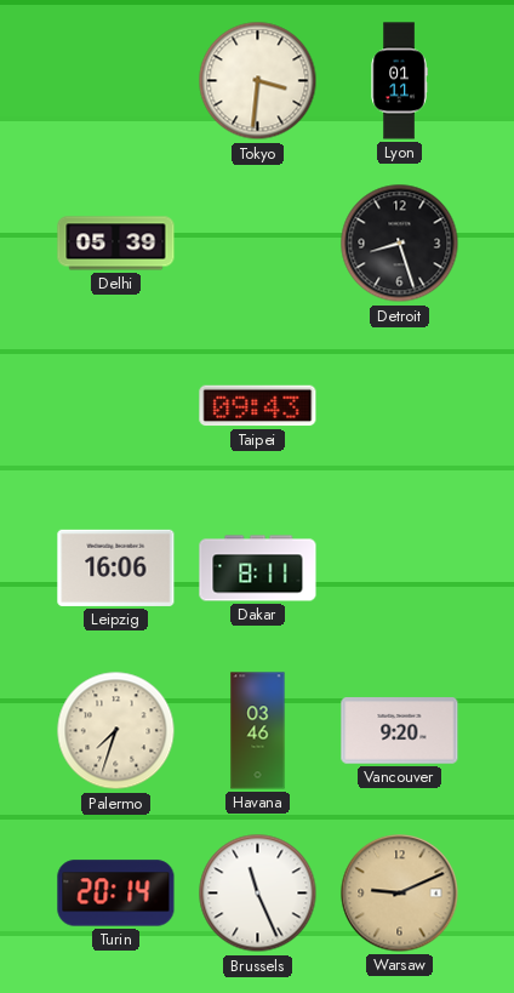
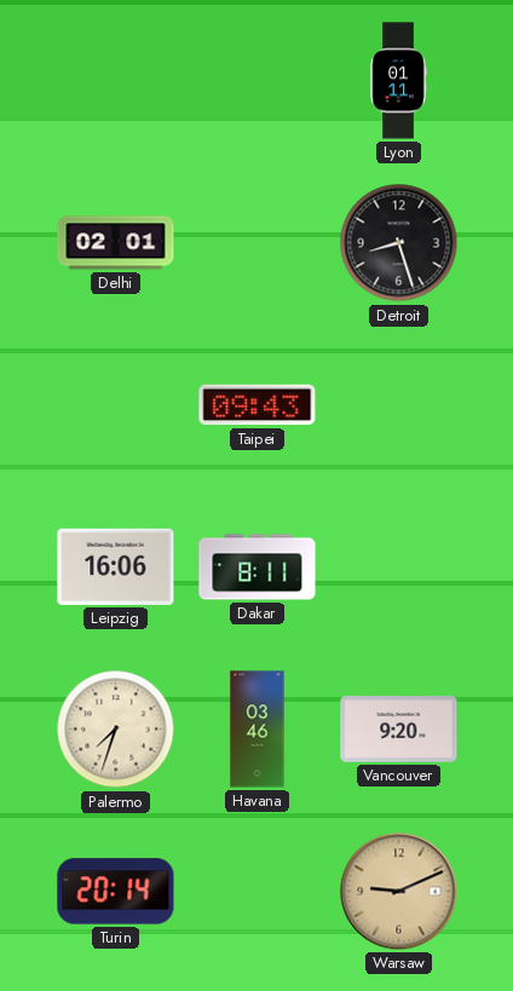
Tokyo: 3:31 -> none (258, 81)
Delhi: 05:39 -> 02:01 (116, 243)
Brussels: 11:26 -> none (258, 894)
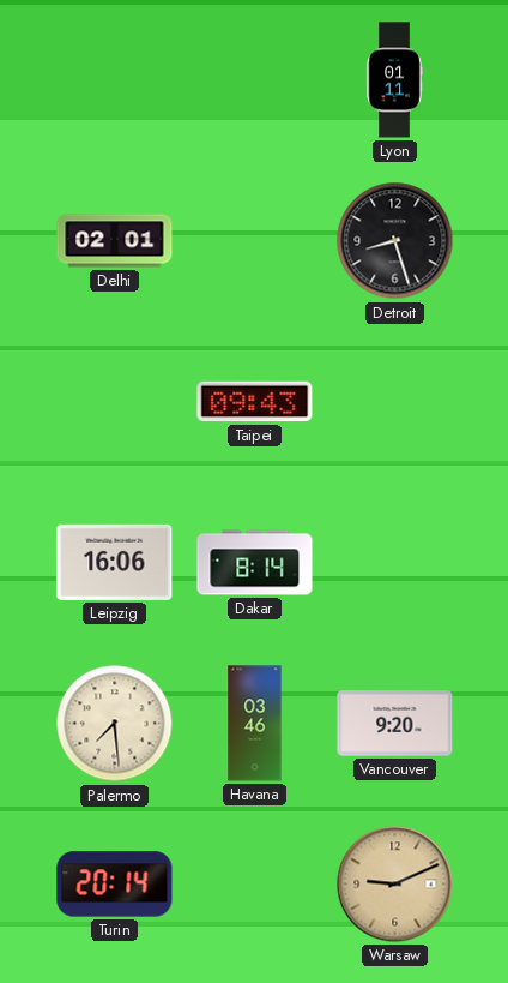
Dakar: 8:11 -> 8:14 (255, 563)
Palermo: 7:33 -> 7:29 (115, 724)
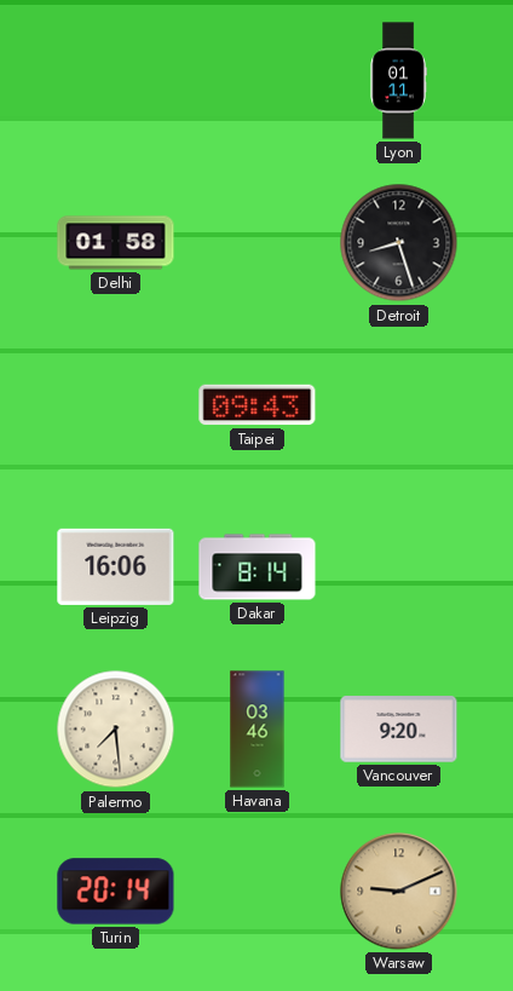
Delhi: 02:01 -> 01:58 (116, 243)
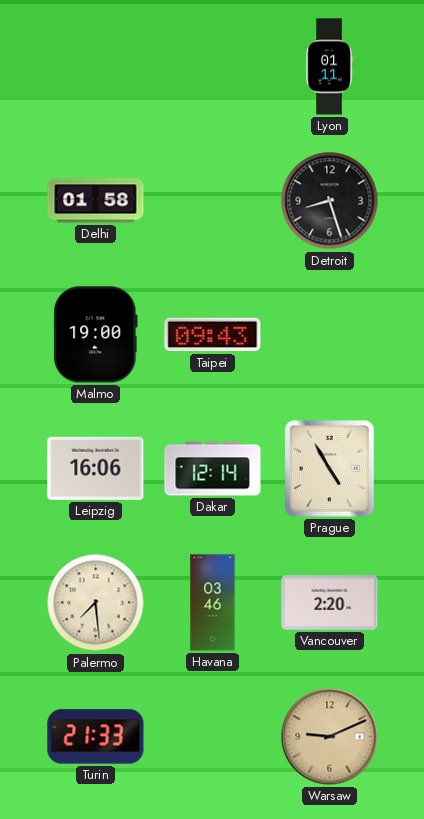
Malmo: none -> 19:00 (96, 335)
Dakar: 8:14 -> 12:14 (213, 469)
Prague: none -> 4:55 (330, 469)
Vancouver: 9:20 -> 2:20 (330, 603)
Turin: 20:14 -> 21:33 (96, 737)
